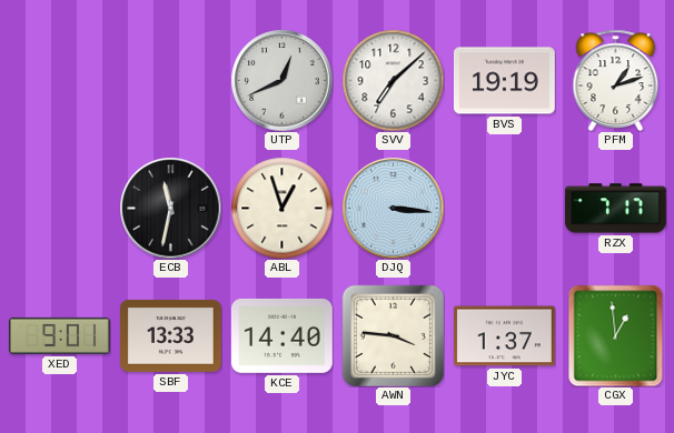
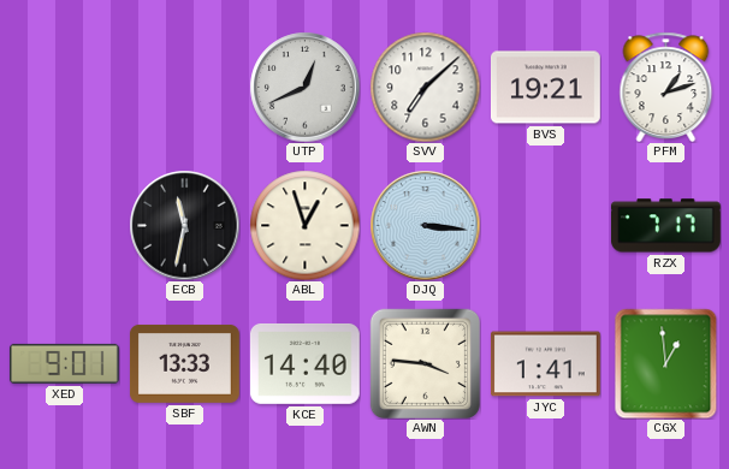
BVS: 19:19 -> 19:21 (545, 88)
JYC: 1:37 -> 1:41 (545, 364)
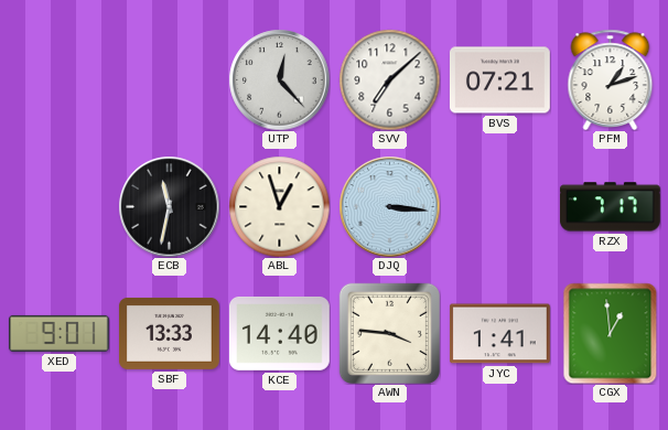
UTP: 12:41 -> 12:23 (279, 79)
BVS: 19:21 -> 07:21 (499, 80)
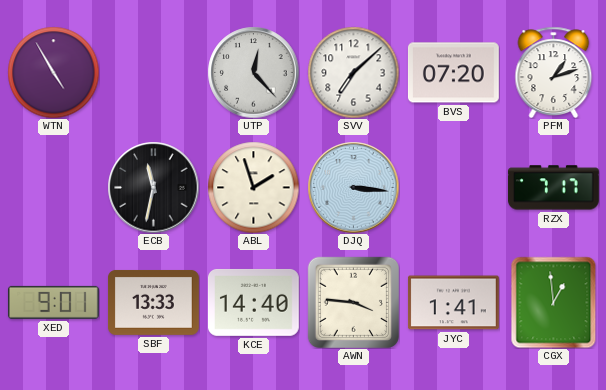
WTN: none -> 4:55 (53, 72)
BVS: 07:21 -> 07:20 (453, 73)
ABL: 12:57 -> 1:57 (253, 187)
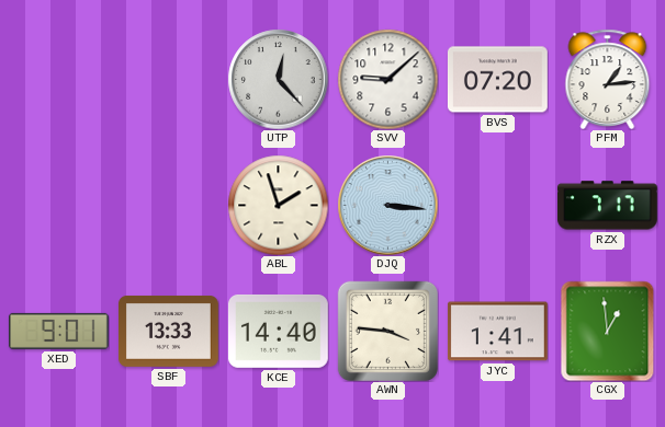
WTN: 4:55 -> none (53, 72)
SVV: 7:08 -> 9:08 (387, 79)
PFM: 1:12 -> 1:14 (608, 79)
ECB: 11:32 -> none (153, 187)
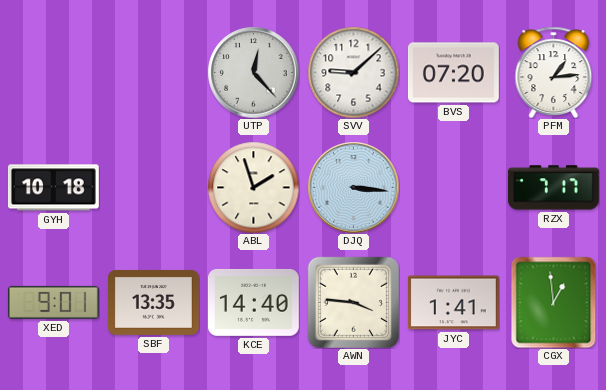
GYH: none -> 10:18 (53, 188)
SBF: 13:33 -> 13:35 (153, 302)
